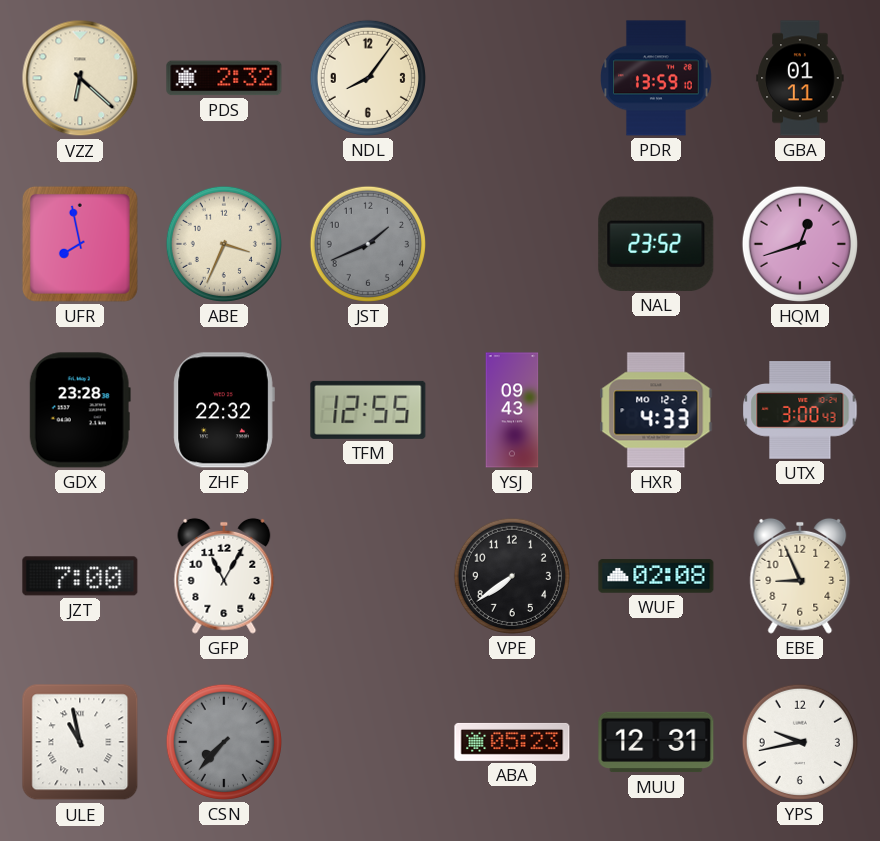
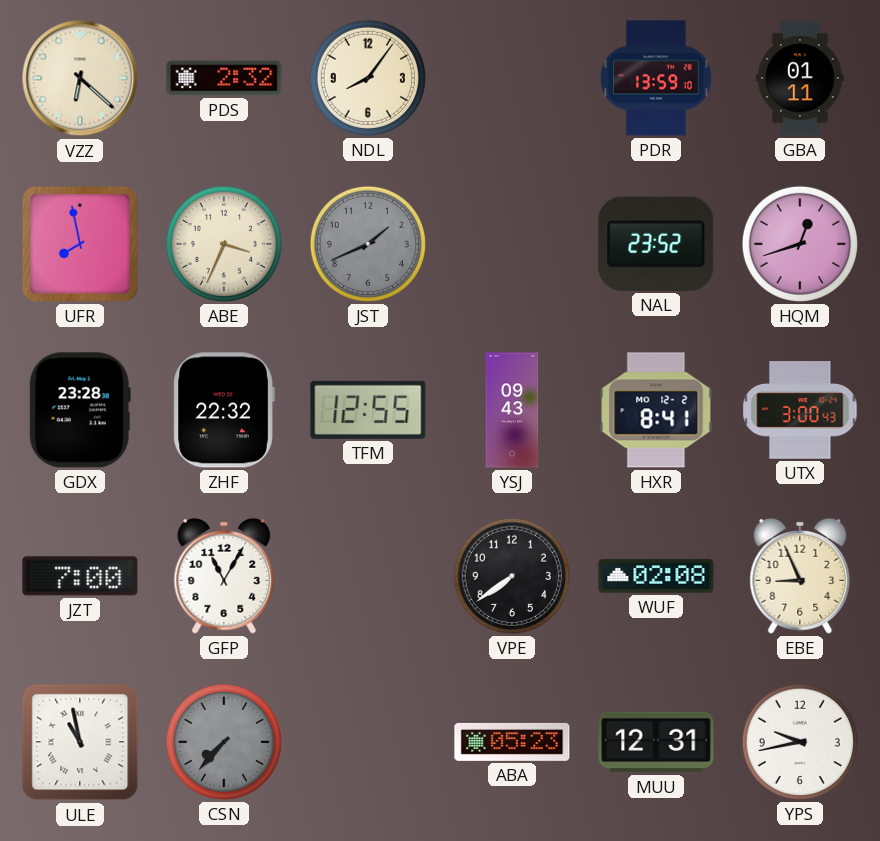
HXR: 4:33 -> 8:41 (656, 410)
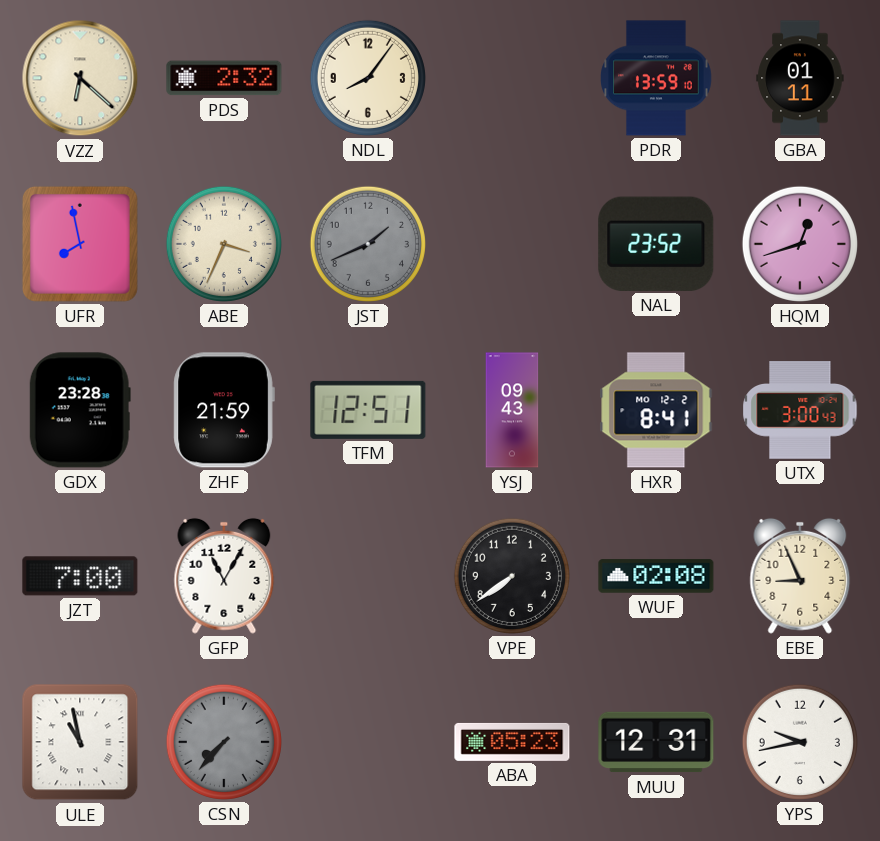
ZHF: 22:32 -> 21:59 (224, 410)
TFM: 12:55 -> 12:51 (368, 410)
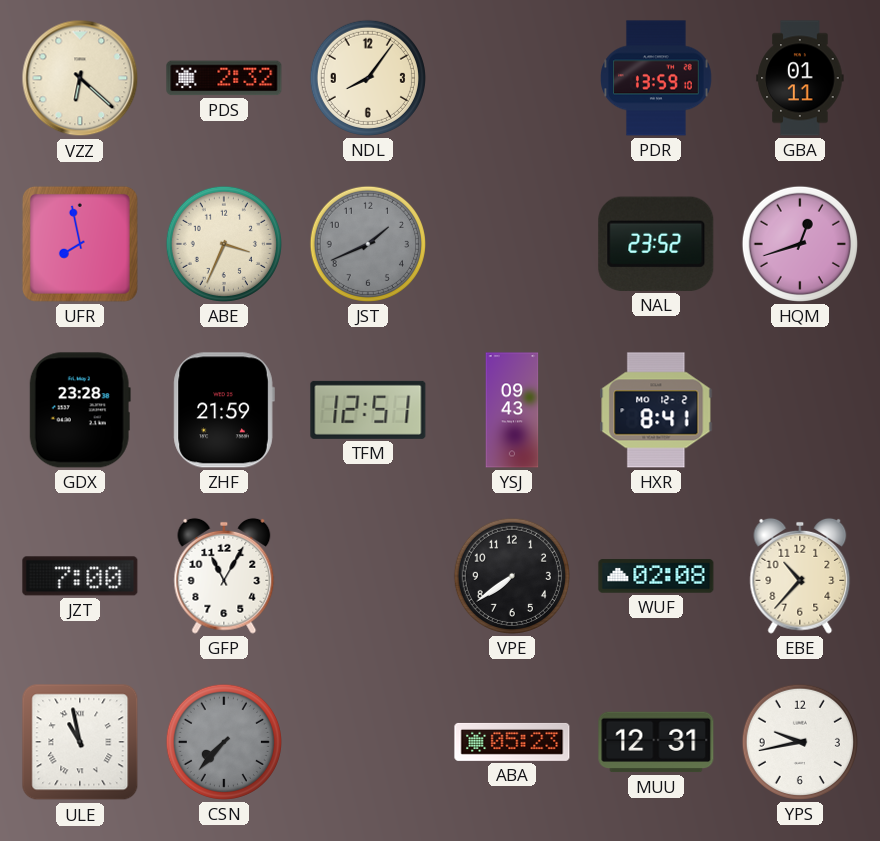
UTX: 3:00 -> none (800, 410)
EBE: 8:56 -> 10:37 (800, 576)
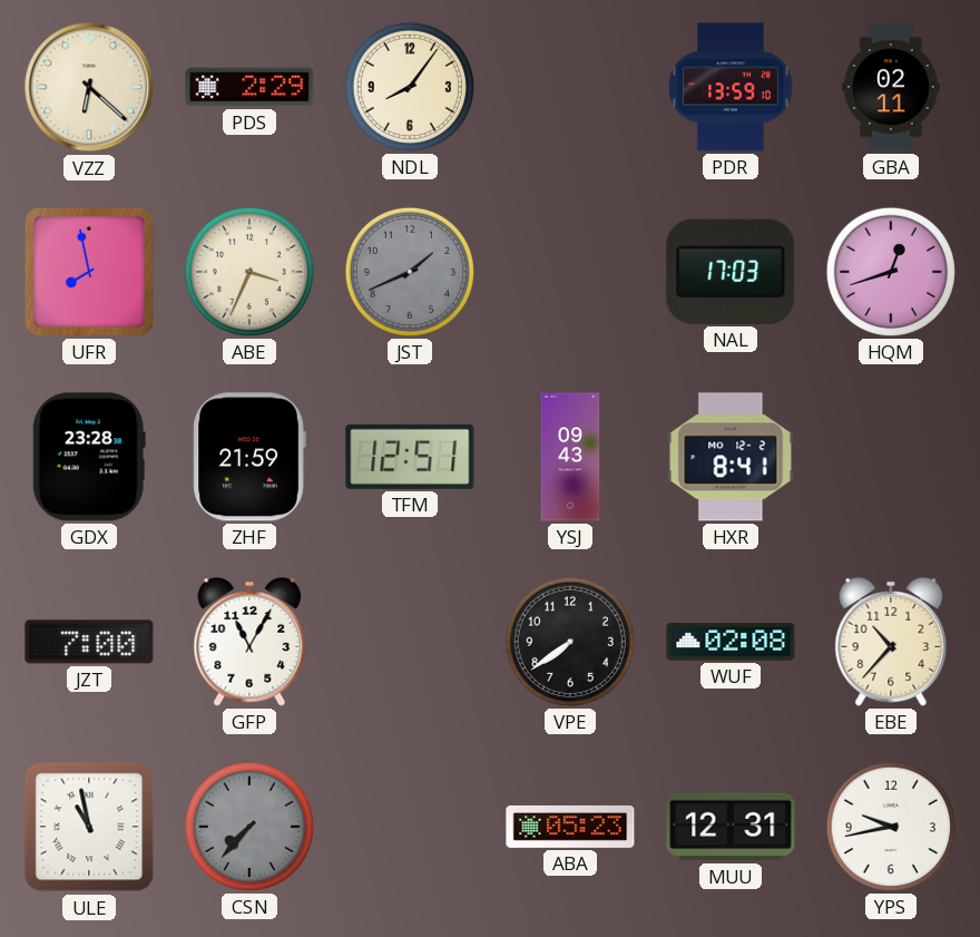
PDS: 2:32 -> 2:29 (249, 87)
GBA: 01:11 -> 02:11 (891, 87)
NAL: 23:52 -> 17:03 (731, 272)
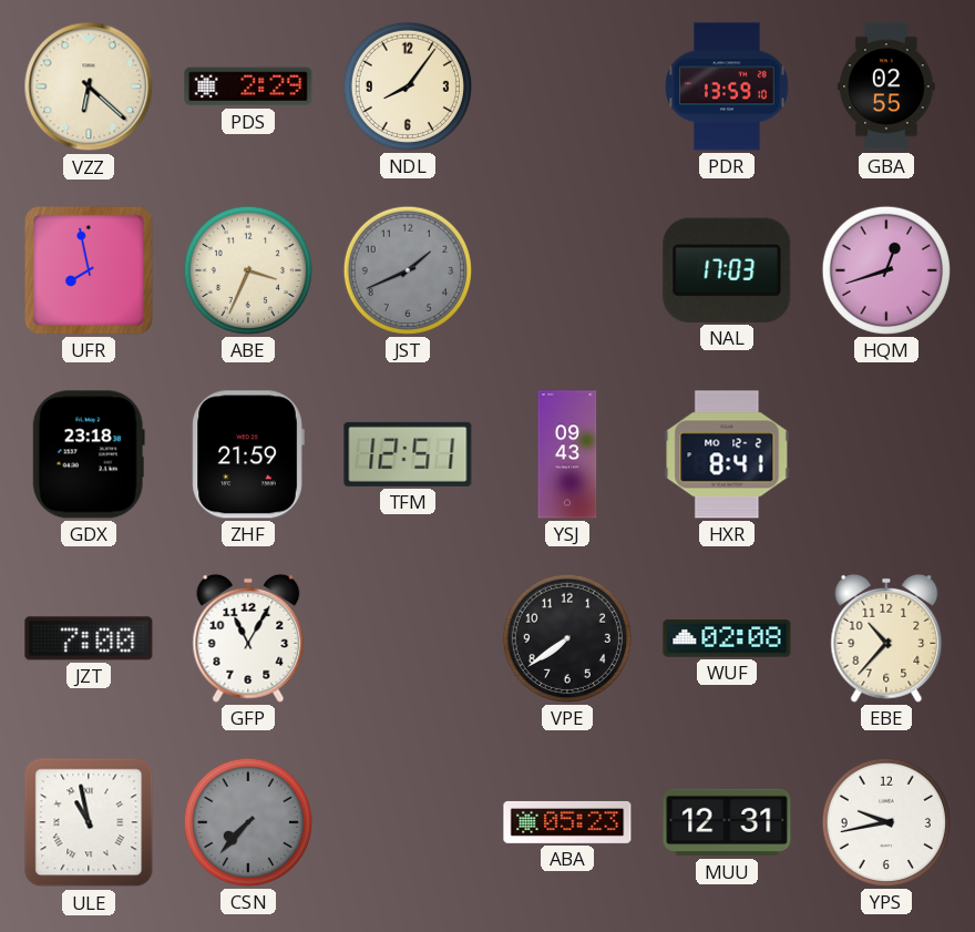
GBA: 02:11 -> 02:55 (886, 86)
GDX: 23:28 -> 23:18 (89, 454)
